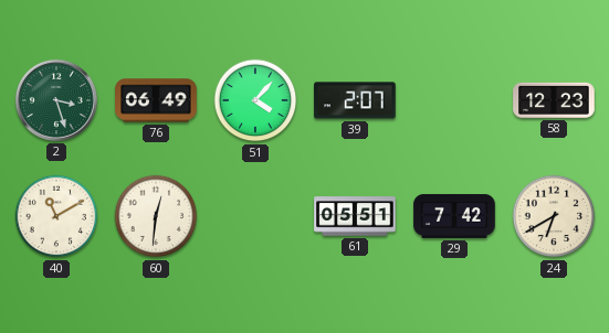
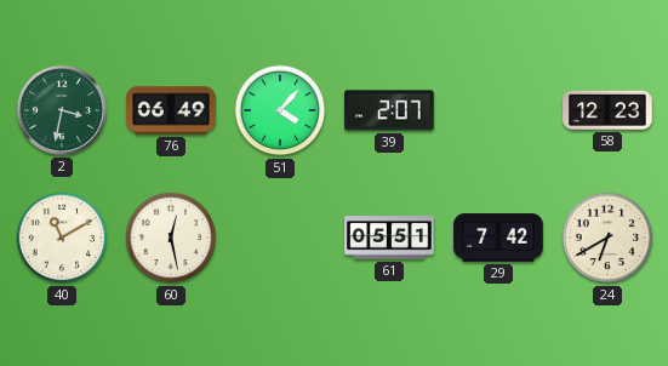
2: 3:27 -> 3:32 (62, 110)
60: 12:31 -> 12:28 (171, 238)
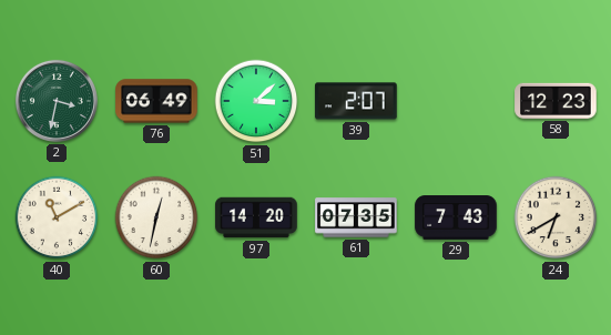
51: 4:07 -> 3:08 (256, 101)
60: 12:28 -> 12:32 (156, 217)
97: none -> 14:20 (256, 217)
61: 05:51 -> 07:35 (356, 217)
29: 7:42 -> 7:43 (456, 217)
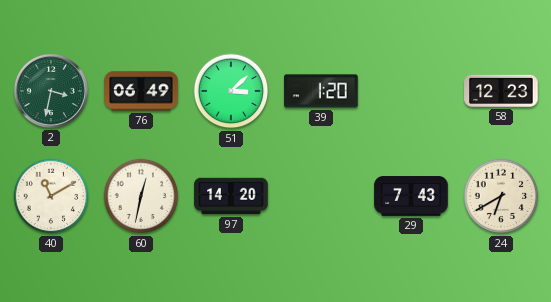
39: 2:07 -> 1:20 (321, 91)
61: 07:35 -> none (356, 217)
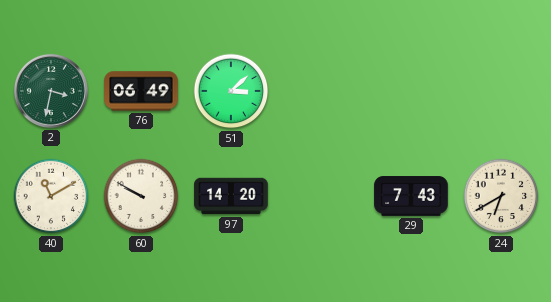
39: 1:20 -> none (321, 91)
58: 12:23 -> none (501, 91)
60: 12:32 -> 9:50 (141, 196)
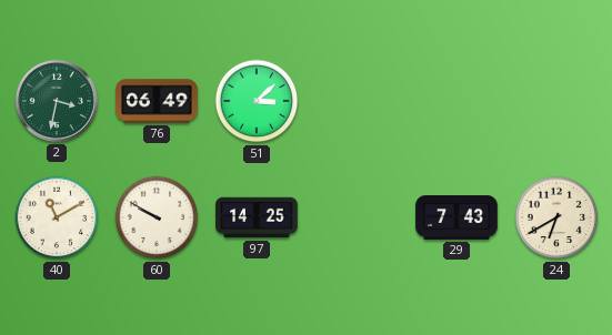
97: 14:20 -> 14:25 (257, 217)
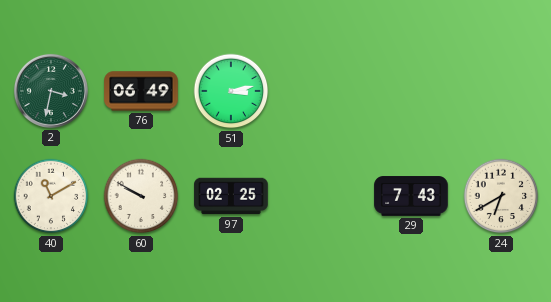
51: 3:08 -> 3:13 (231, 91)
97: 14:25 -> 02:25 (231, 196)
